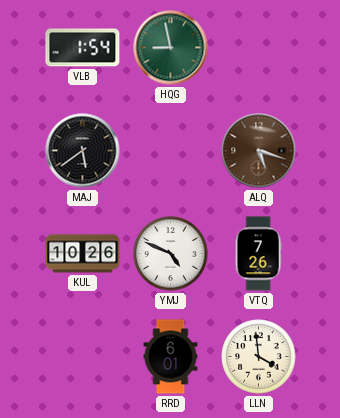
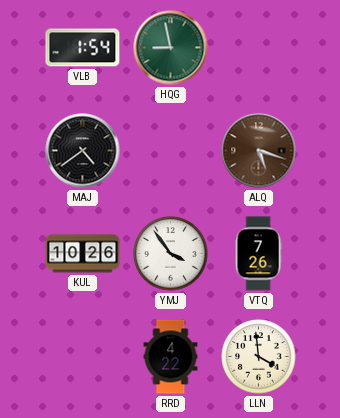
MAJ: 5:39 -> 4:39 (83, 151)
YMJ: 4:49 -> 3:54 (171, 254)
RRD: 6:01 -> 4:22 (171, 357)
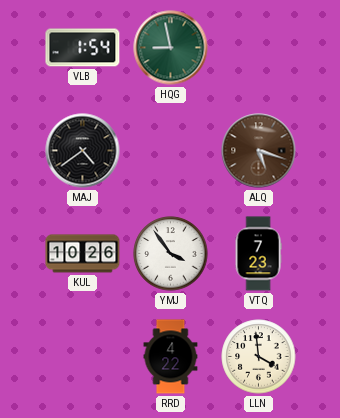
VTQ: 7:26 -> 7:23 (258, 254)
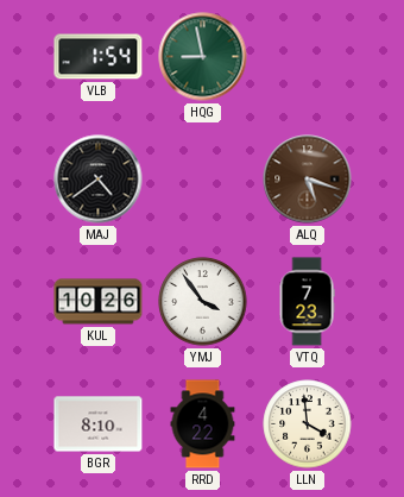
BGR: none -> 8:10 (99, 424)
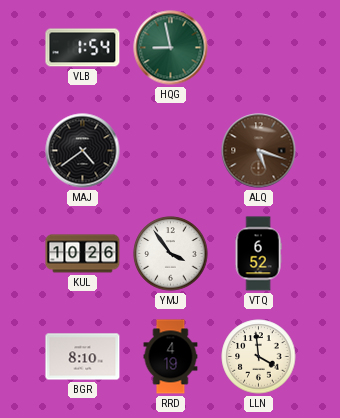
VTQ: 7:23 -> 6:52 (258, 254)
RRD: 4:22 -> 4:19 (171, 357)
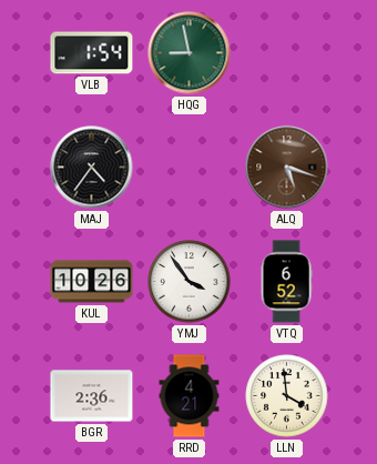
MAJ: 4:39 -> 4:36 (92, 168)
BGR: 8:10 -> 2:36 (92, 396)
RRD: 4:19 -> 4:21 (190, 396)
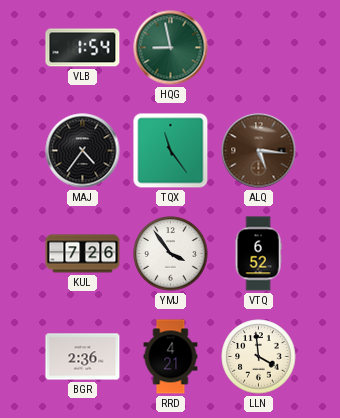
TQX: none -> 11:24 (171, 151)
ALQ: 5:18 -> 5:16 (259, 151)
KUL: 10:26 -> 7:26 (83, 254)
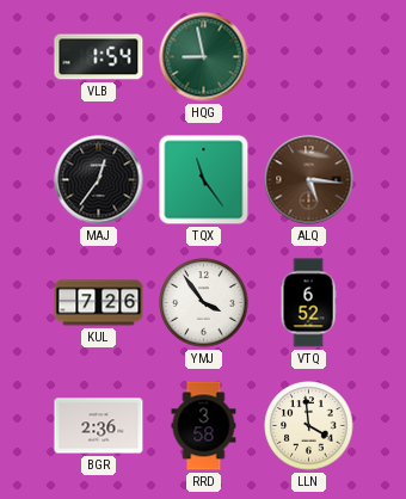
MAJ: 4:36 -> 12:36 (99, 180)
RRD: 4:21 -> 3:58 (204, 426)
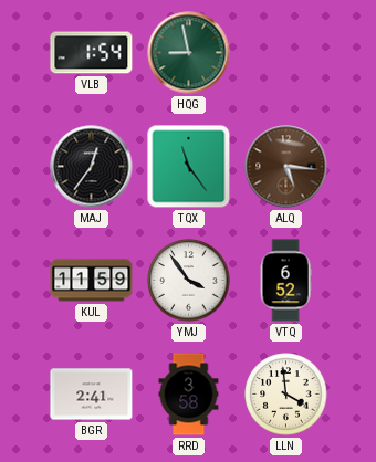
KUL: 7:26 -> 11:59 (92, 281)
BGR: 2:36 -> 2:41 (92, 395)
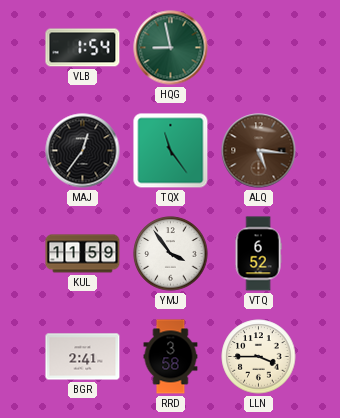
LLN: 3:59 -> 3:45 (259, 357)
